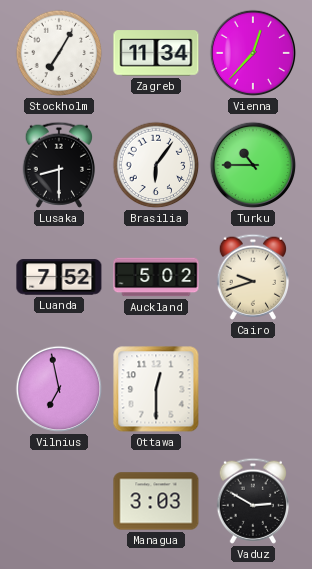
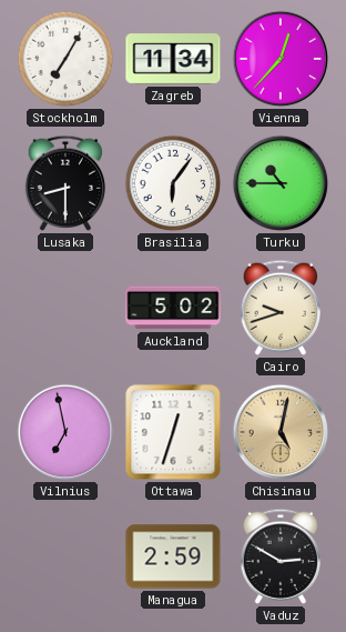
Luanda: 7:52 -> none (59, 277)
Ottawa: 12:30 -> 12:33 (173, 432)
Chisinau: none -> 5:02 (281, 432)
Managua: 3:03 -> 2:59 (173, 556)
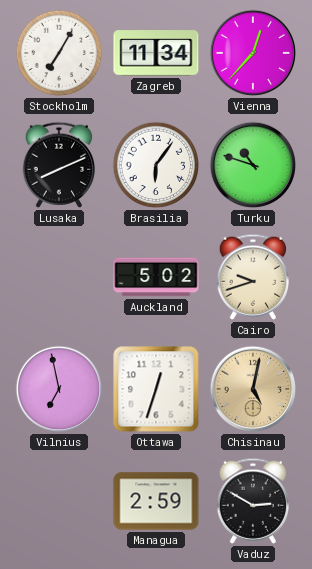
Lusaka: 8:30 -> 8:11 (58, 165)
Turku: 10:45 -> 10:48 (253, 165)
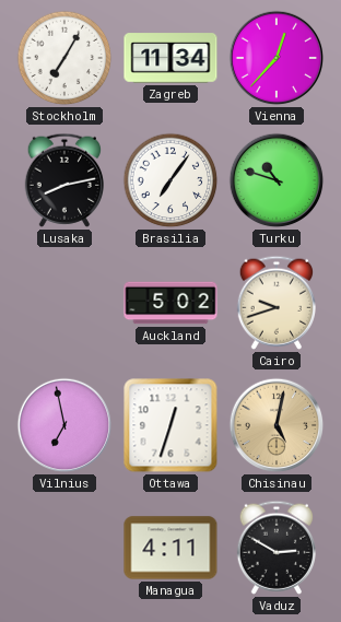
Lusaka: 8:11 -> 8:13 (63, 180)
Brasilia: 6:06 -> 7:06 (170, 180)
Managua: 2:59 -> 4:11 (170, 548)
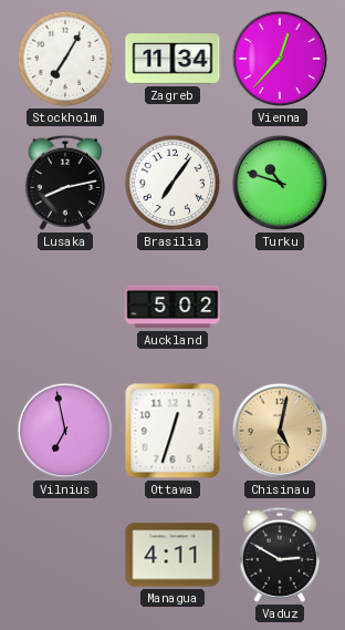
Cairo: 9:42 -> none (275, 303)
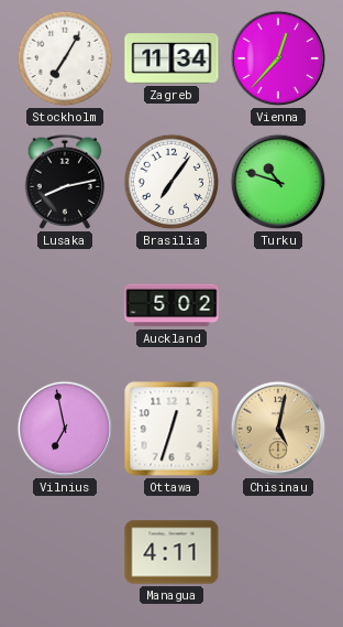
Vaduz: 2:50 -> none (279, 555)
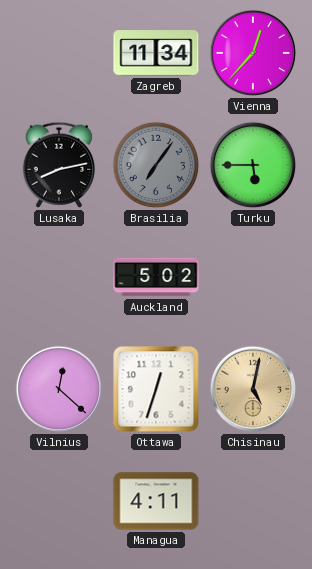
Stockholm: 7:05 -> none (65, 58)
Brasilia dial: white -> grey (156, 165)
Turku: 10:48 -> 5:45 (253, 165)
Vilnius: 6:58 -> 12:22 (59, 389)
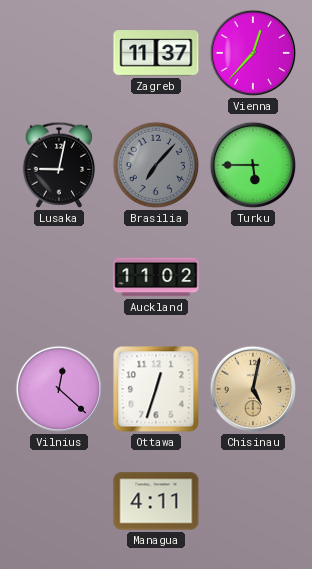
Zagreb: 11:34 -> 11:37 (156, 53)
Lusaka: 8:13 -> 9:02 (58, 165)
Brasilia: 7:06 -> 7:07 (156, 165)
Auckland: 5:02 -> 11:02 (156, 277)
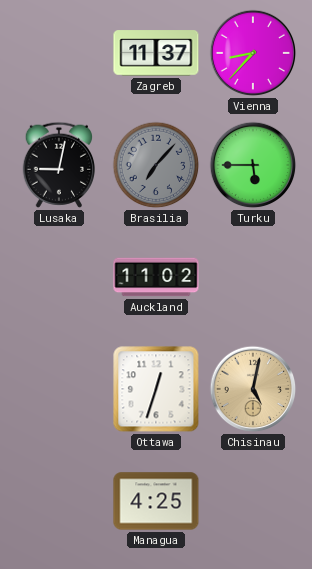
Vienna: 12:37 -> 8:37 (253, 53)
Vilnius: 12:22 -> none (59, 389)
Managua: 4:11 -> 4:25 (156, 501)
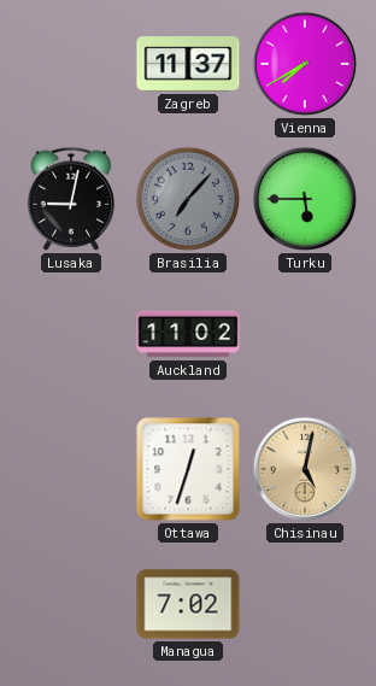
Vienna: 8:37 -> 7:40 (305, 64)
Managua: 4:25 -> 7:02 (188, 604)
